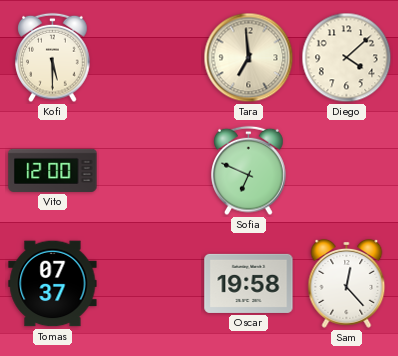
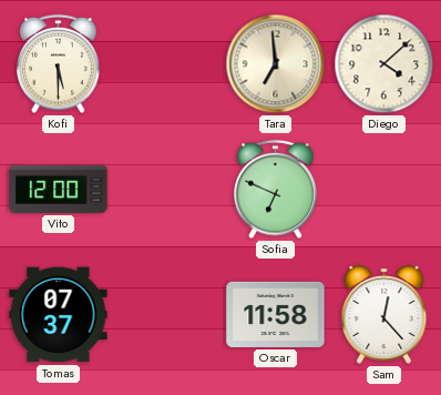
Oscar: 19:58 -> 11:58 (276, 314)
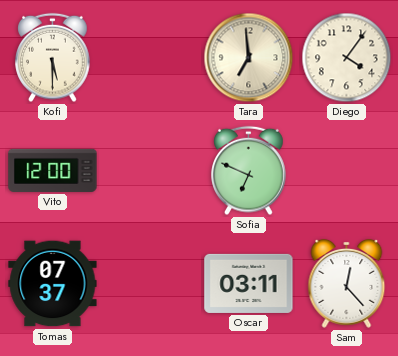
Diego: 4:08 -> 4:06 (347, 58)
Oscar: 11:58 -> 03:11 (249, 283)
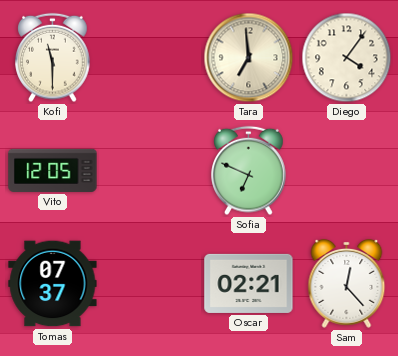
Kofi: 5:30 -> 11:30 (53, 58)
Vito: 12:00 -> 12:05 (53, 170)
Oscar: 03:11 -> 02:21 (249, 283)
